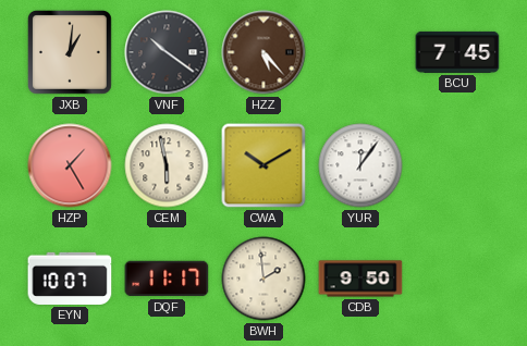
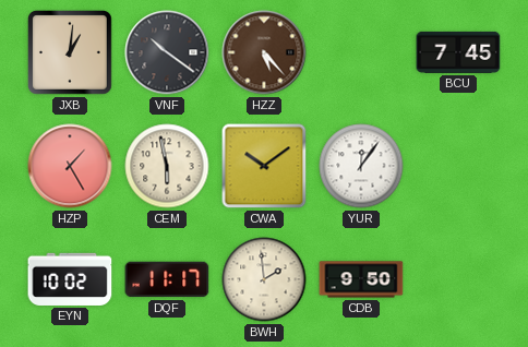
CWA: 10:10 -> 10:09 (264, 166)
EYN: 10:07 -> 10:02 (70, 279)
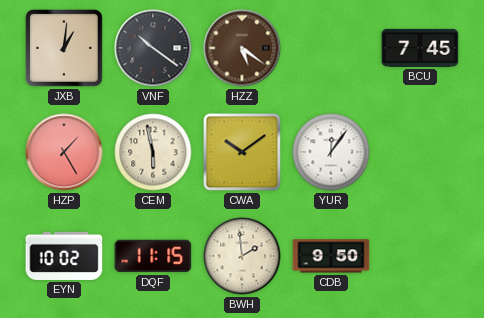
HZZ: 5:23 -> 5:21 (242, 48)
DQF: 11:17 -> 11:15 (153, 256)
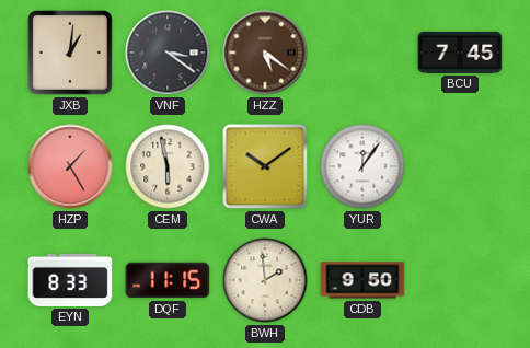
VNF: 10:21 -> 3:21 (168, 53)
EYN: 10:02 -> 8:33 (70, 280)
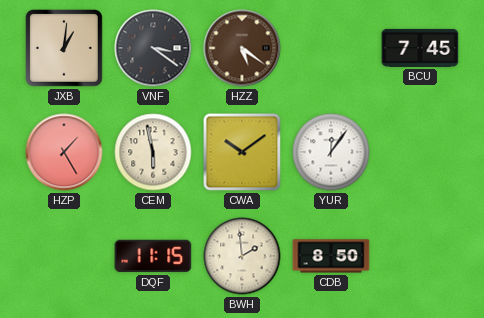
EYN: 8:33 -> none (70, 280)
CDB: 9:50 -> 8:50 (331, 256)
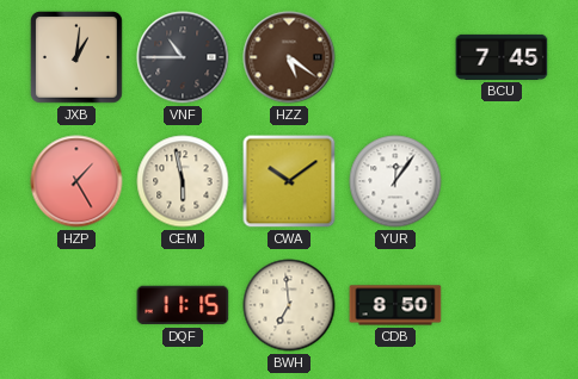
VNF: 3:21 -> 10:45 (183, 57)
BWH: 1:59 -> 6:59 (289, 305)
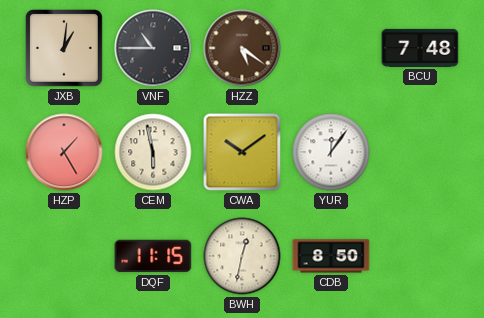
BCU: 7:45 -> 7:48 (420, 48)
BWH: 6:59 -> 12:32 (242, 256)
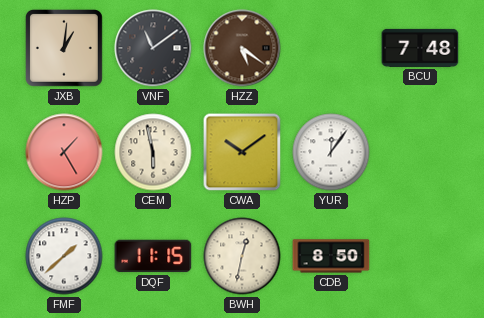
VNF: 10:45 -> 11:09 (153, 48)
FMF: none -> 1:38 (64, 256)
